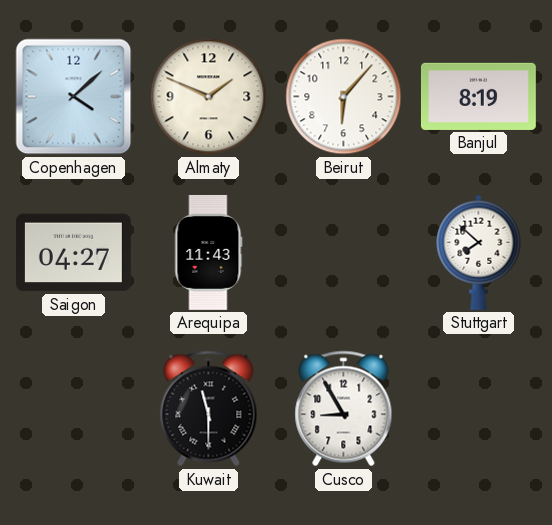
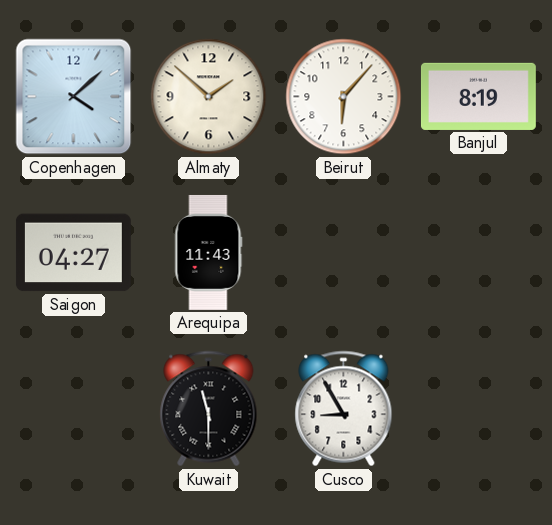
Almaty: 1:49 -> 1:52 (209, 97)
Stuttgart: 7:52 -> none (479, 252)
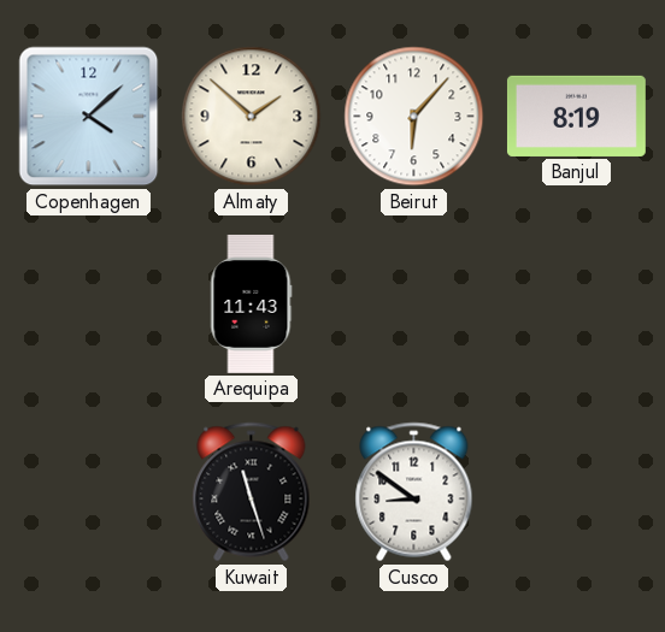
Saigon: 04:27 -> none (73, 253)
Kuwait: 11:30 -> 11:27 (252, 492)
Cusco: 8:55 -> 8:51 (414, 492)
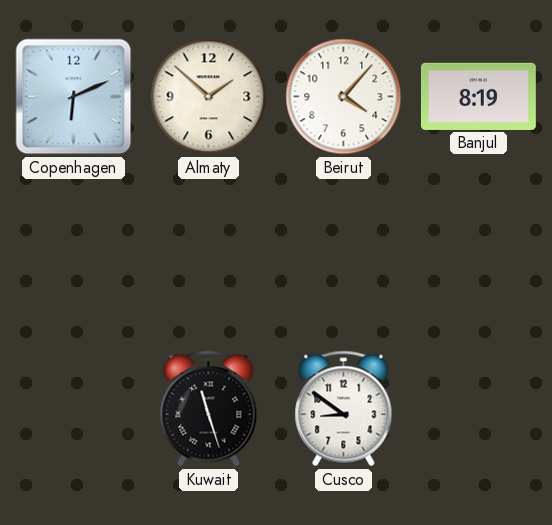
Copenhagen: 4:08 -> 6:11 (74, 97)
Beirut: 6:07 -> 4:07 (344, 97)
Arequipa: 11:43 -> none (252, 303)
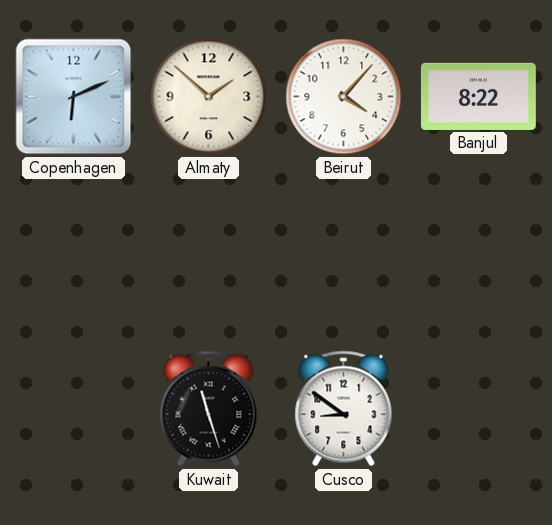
Banjul: 8:19 -> 8:22 (478, 96)
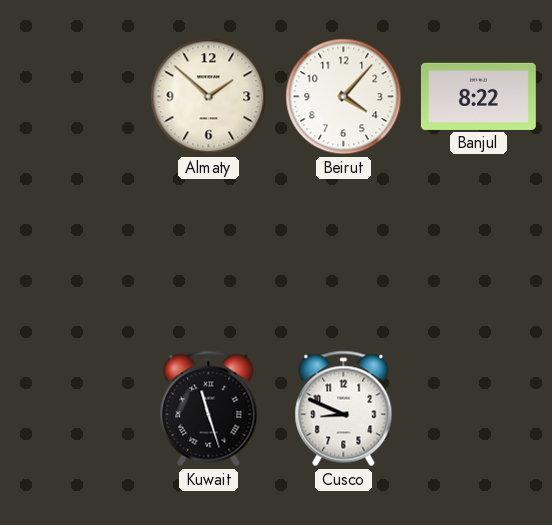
Copenhagen: 6:11 -> none (74, 97)
Cusco: 8:51 -> 8:49 (344, 409)
